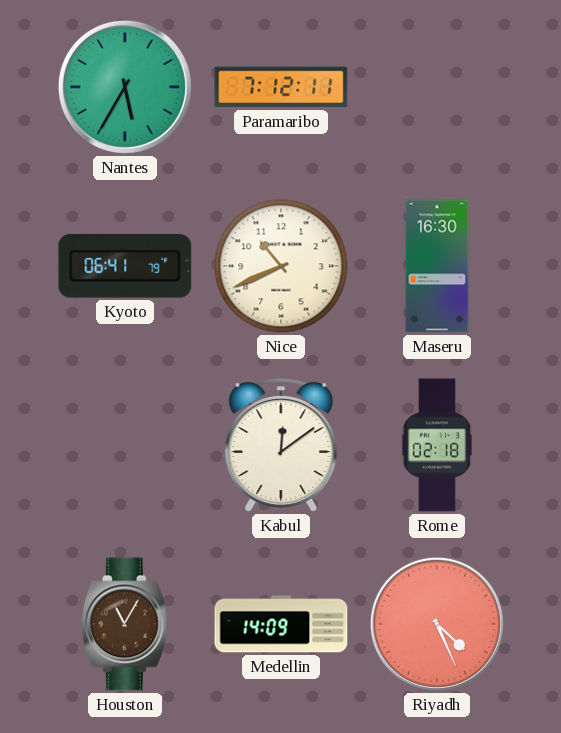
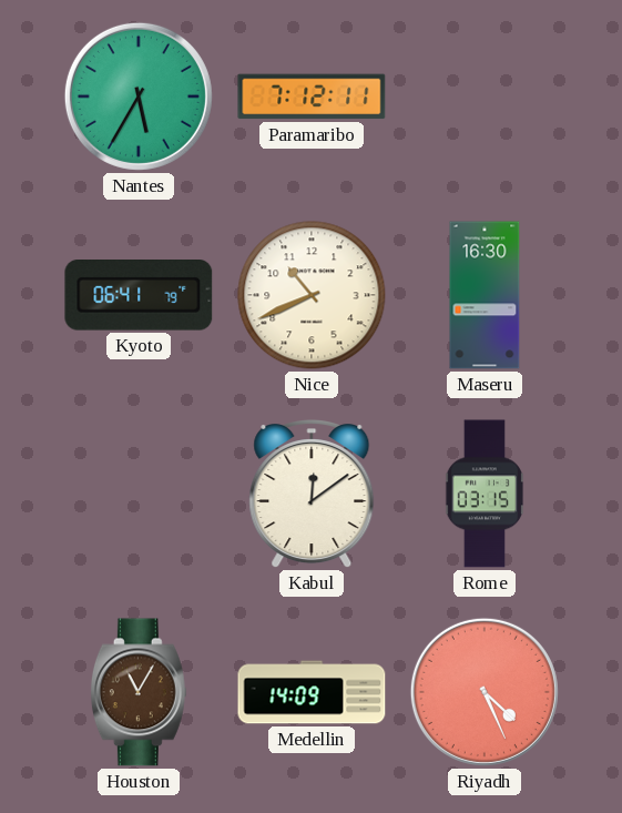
Rome: 02:18 -> 03:15 (485, 494)
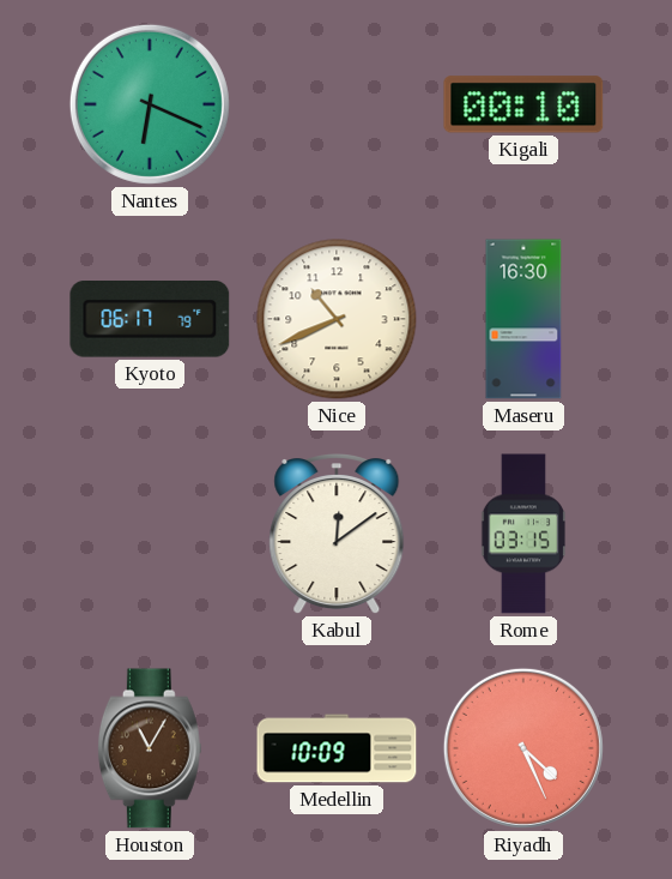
Nantes: 5:35 -> 6:19 (150, 104)
Paramaribo: 7:12 -> none (312, 96)
Kigali: none -> 00:10 (523, 104)
Kyoto: 06:41 -> 06:17 (150, 319)
Medellin: 14:09 -> 10:09 (337, 748)
